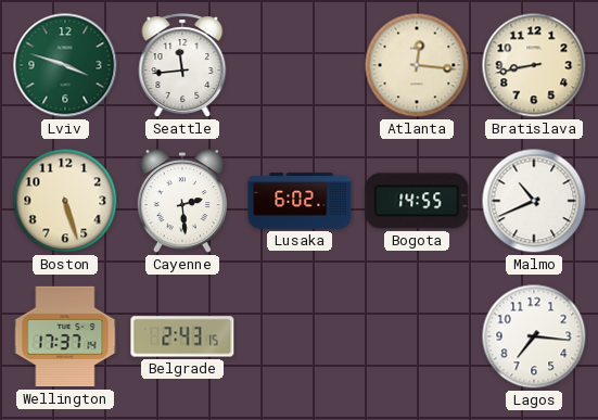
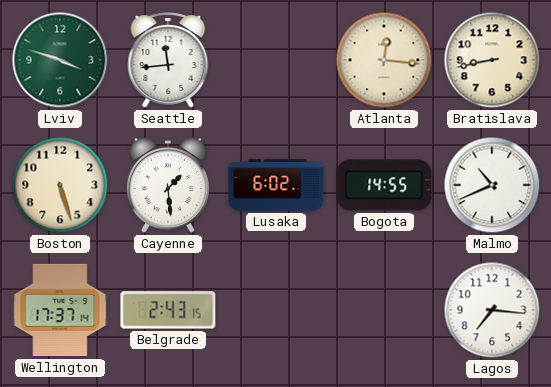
Cayenne: 2:29 -> 1:29 (168, 186)
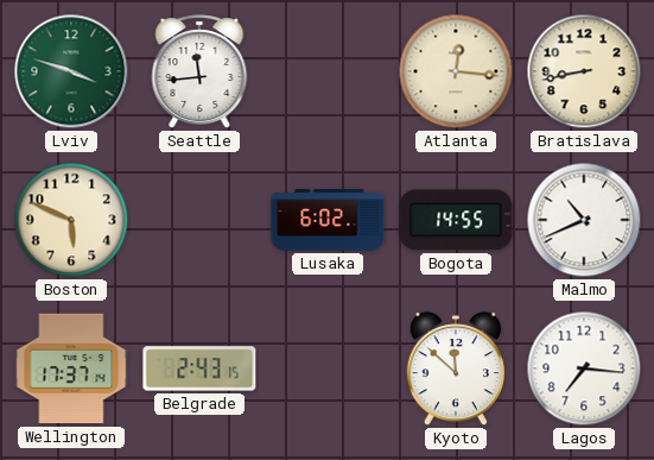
Boston: 5:27 -> 5:49 (71, 220)
Cayenne: 1:29 -> none (168, 186)
Kyoto: none -> 11:52 (456, 370)
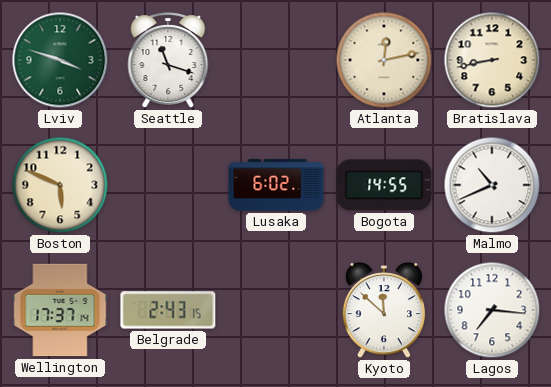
Seattle: 11:44 -> 11:18 (168, 60)
Atlanta: 12:16 -> 12:13 (384, 60)
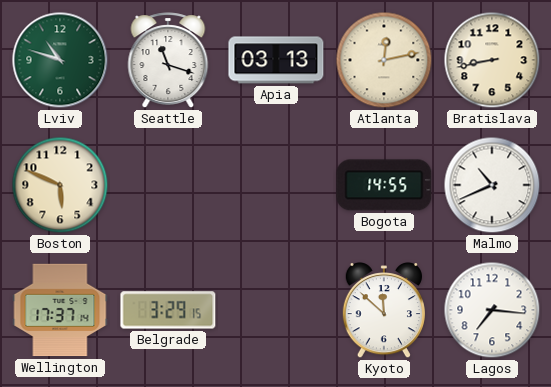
Lviv: 3:48 -> 10:48 (60, 60)
Apia: none -> 03:13 (276, 60)
Lusaka: 6:02 -> none (276, 185)
Belgrade: 2:43 -> 3:29 (168, 310)
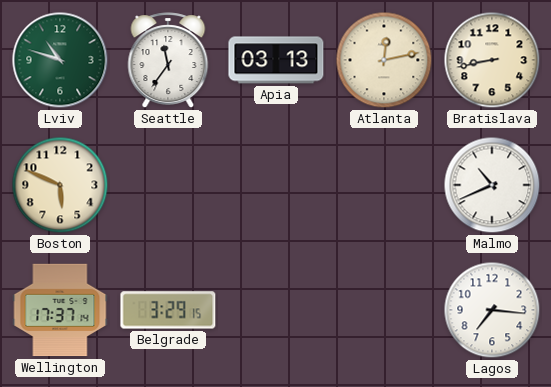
Seattle: 11:18 -> 11:36 (168, 60)
Bogota: 14:55 -> none (384, 185)
Kyoto: 11:52 -> none (384, 311)
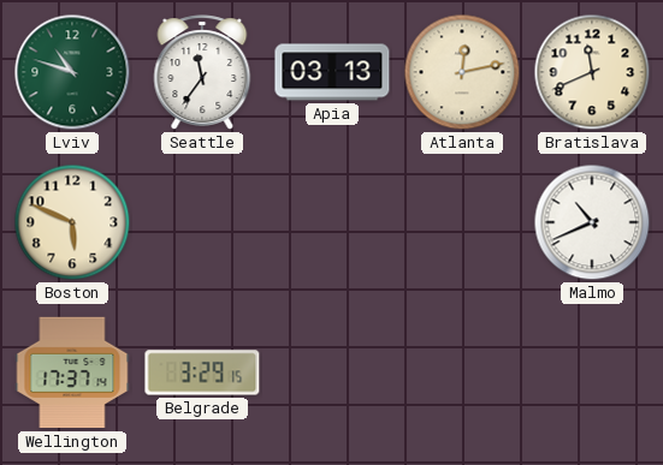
Bratislava: 8:43 -> 11:41 (592, 72)
Lagos: 7:16 -> none (492, 310)
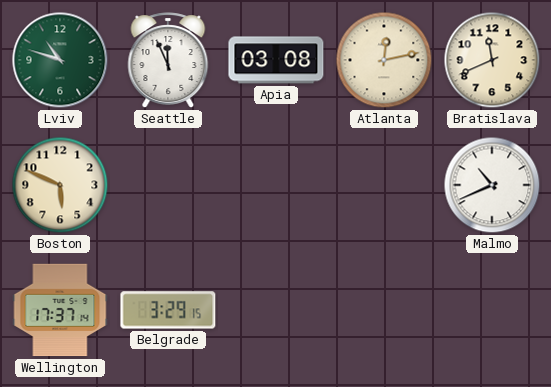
Seattle: 11:36 -> 11:56 (168, 60)
Apia: 03:13 -> 03:08 (276, 60)
